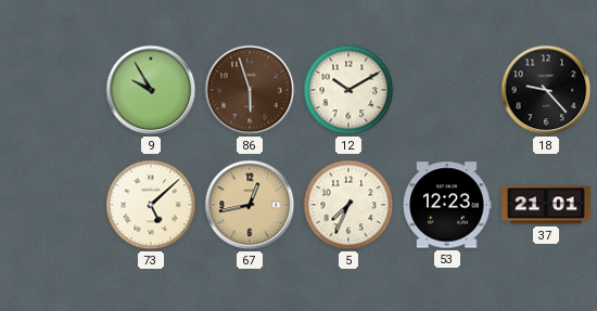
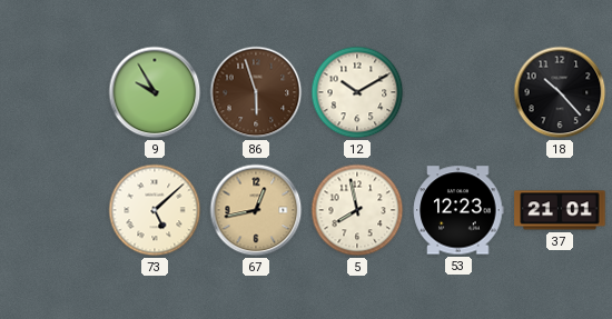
18: 9:23 -> 10:23 (560, 92)
5: 7:34 -> 7:58 (357, 210)
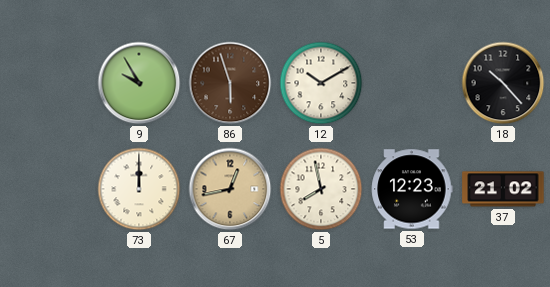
73: 5:08 -> 12:00 (139, 189)
37: 21:01 -> 21:02 (503, 189)
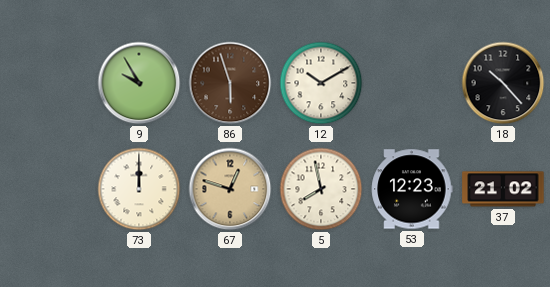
67: 12:43 -> 12:48 (230, 189)
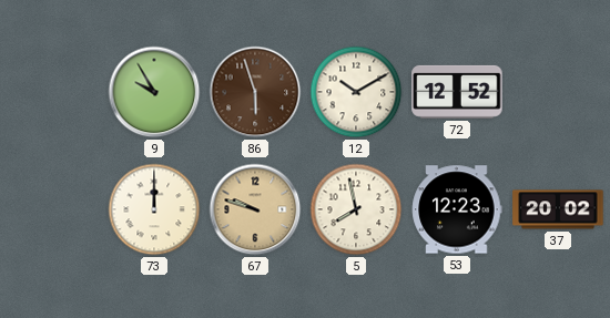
72: none -> 12:52 (457, 92)
18: 10:23 -> none (503, 83)
67: 12:48 -> 9:48 (255, 209)
37: 21:02 -> 20:02 (558, 209)
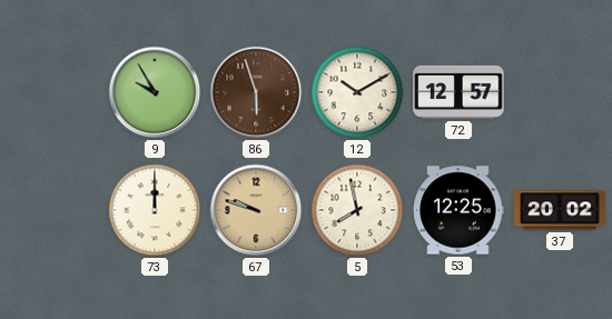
72: 12:52 -> 12:57 (458, 92)
53: 12:23 -> 12:25 (458, 210)
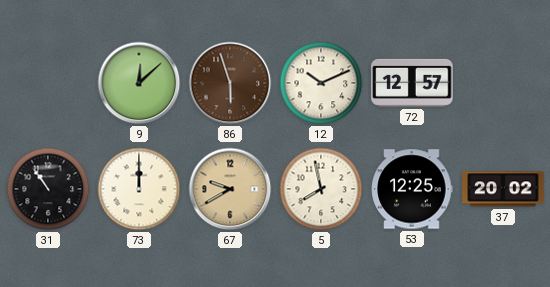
9: 9:55 -> 12:08 (139, 83)
12: 10:10 -> 10:11 (321, 83)
31: none -> 10:54 (48, 189)
67: 9:48 -> 9:40 (230, 189)
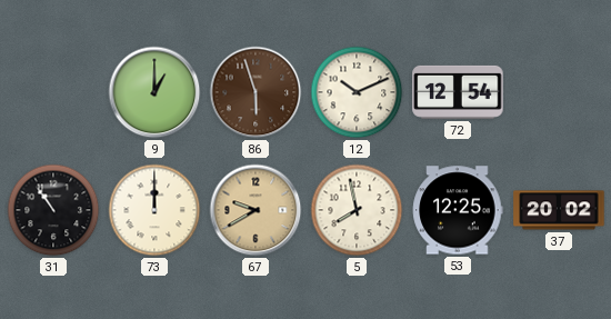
9: 12:08 -> 1:00 (154, 92)
72: 12:57 -> 12:54 (458, 92)
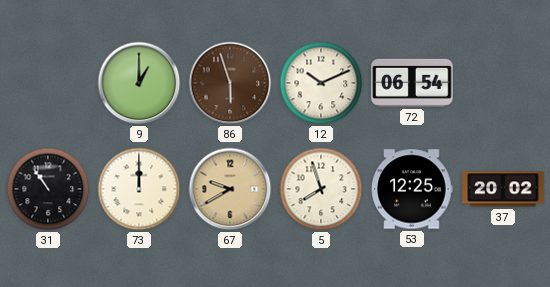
72: 12:54 -> 06:54 (412, 83)
5: 7:58 -> 7:57 (321, 189)
